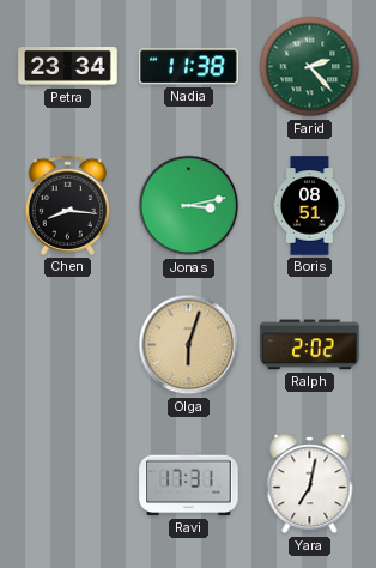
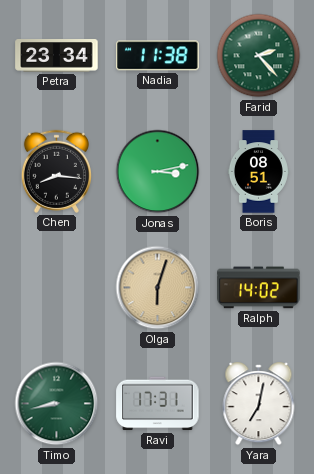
Ralph: 2:02 -> 14:02 (259, 288)
Timo: none -> 8:43 (57, 404)
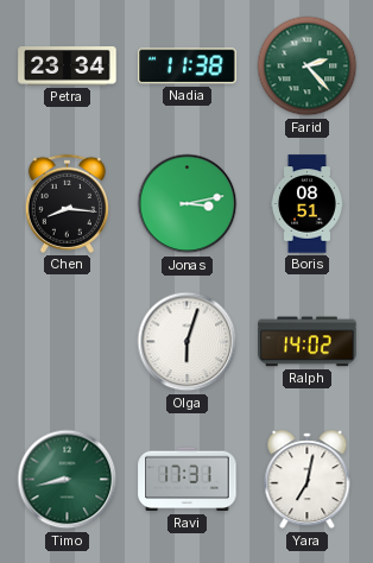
Olga dial: champagne -> white (188, 342)
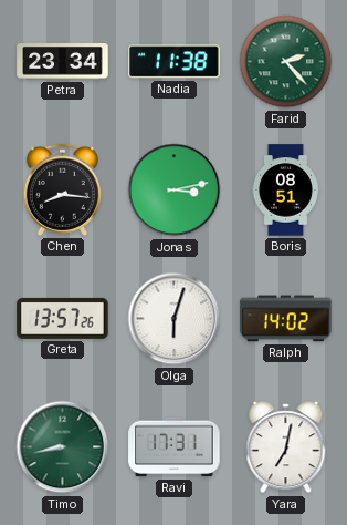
Greta: none -> 13:57 (63, 318)
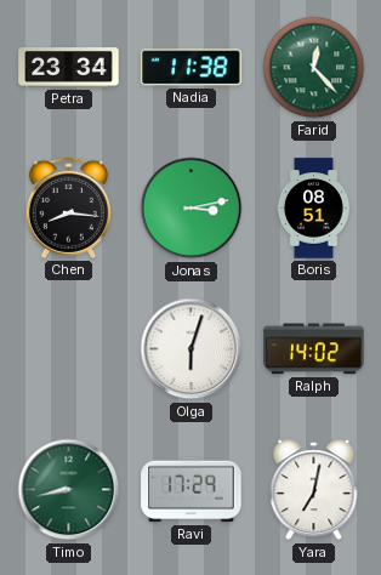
Farid: 2:23 -> 12:23 (314, 68)
Greta: 13:57 -> none (63, 318)
Ravi: 17:31 -> 17:29 (192, 490)
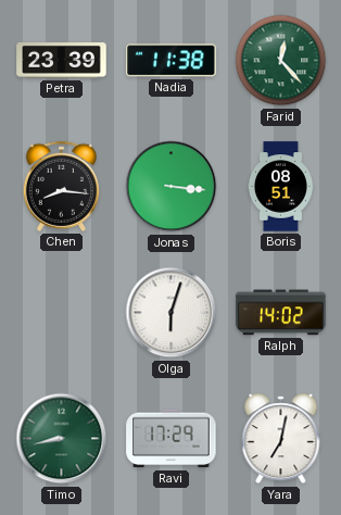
Petra: 23:34 -> 23:39 (62, 61)
Jonas: 3:13 -> 3:16 (172, 187)
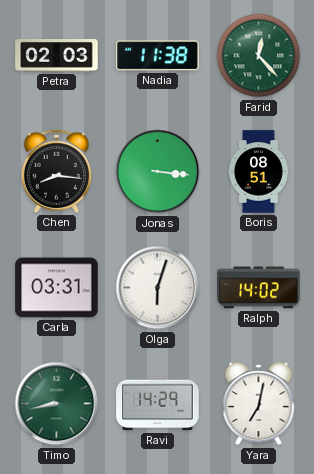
Petra: 23:39 -> 02:03 (57, 56)
Carla: none -> 03:31 (57, 288)
Ravi: 17:29 -> 14:29 (158, 404)
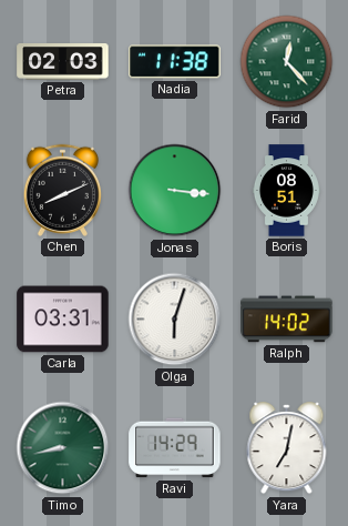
Chen: 8:16 -> 8:11 (62, 190)
